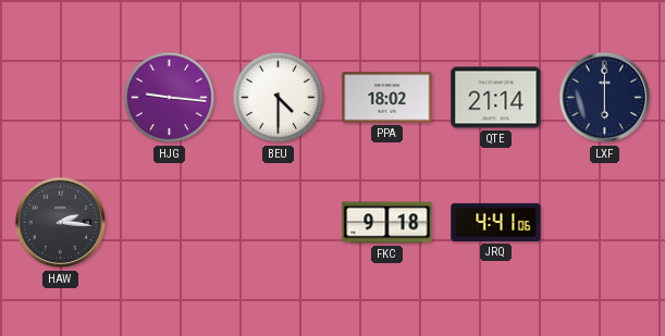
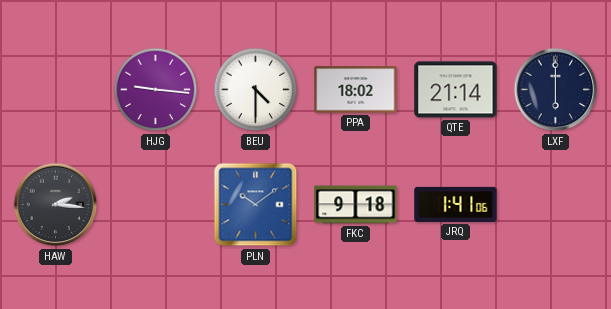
PLN: none -> 10:09 (256, 205)
JRQ: 4:41 -> 1:41 (456, 204)
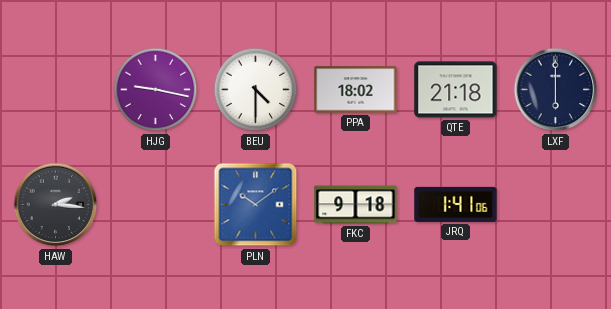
HJG: 9:16 -> 9:17 (156, 90)
QTE: 21:14 -> 21:18 (456, 90)
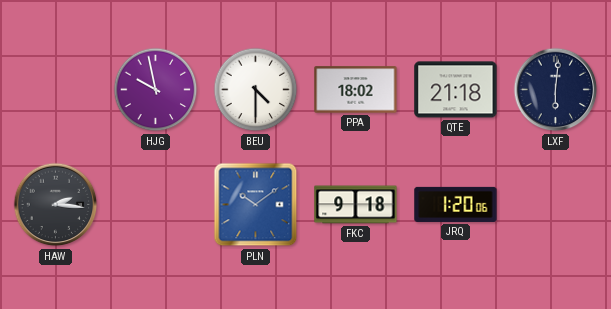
HJG: 9:17 -> 9:58 (156, 90)
LXF: 6:00 -> 6:01 (556, 90)
JRQ: 1:41 -> 1:20 (456, 204)
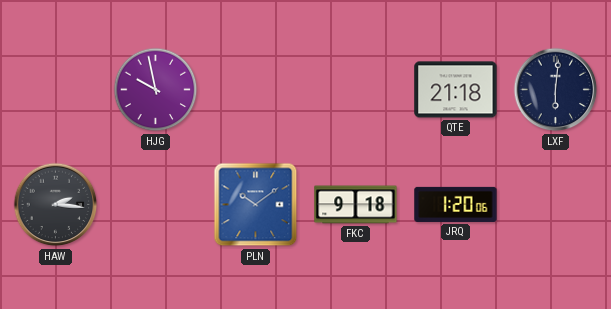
BEU: 4:30 -> none (256, 90)
PPA: 18:02 -> none (356, 90)
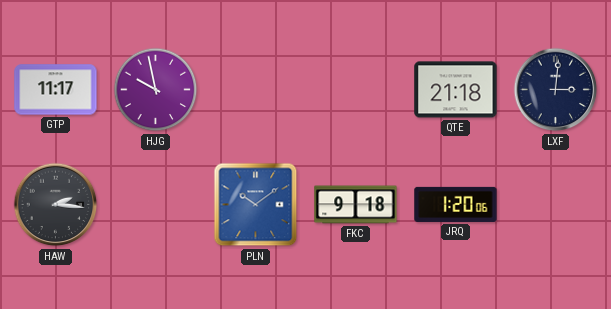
GTP: none -> 11:17 (56, 90)
LXF: 6:01 -> 3:01 (556, 90)
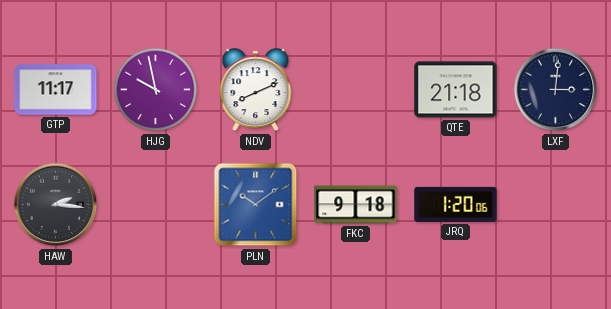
NDV: none -> 8:11 (256, 90)
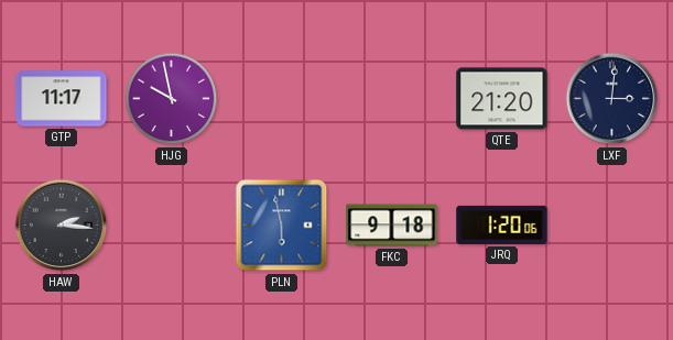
NDV: 8:11 -> none (256, 90)
QTE: 21:18 -> 21:20 (502, 99)
PLN: 10:09 -> 5:58 (282, 226)
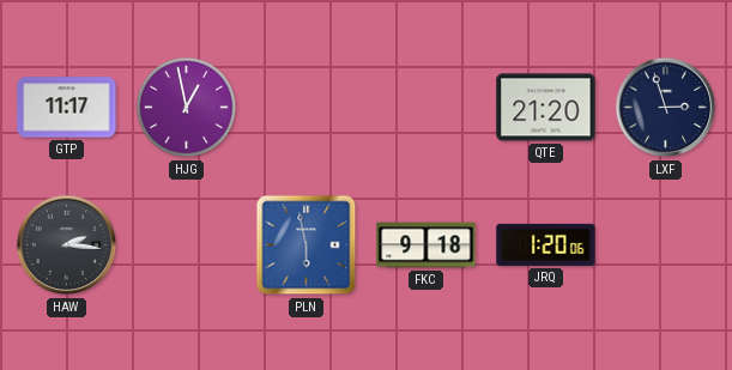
HJG: 9:58 -> 12:58 (187, 108)
LXF: 3:01 -> 2:57 (666, 108)
